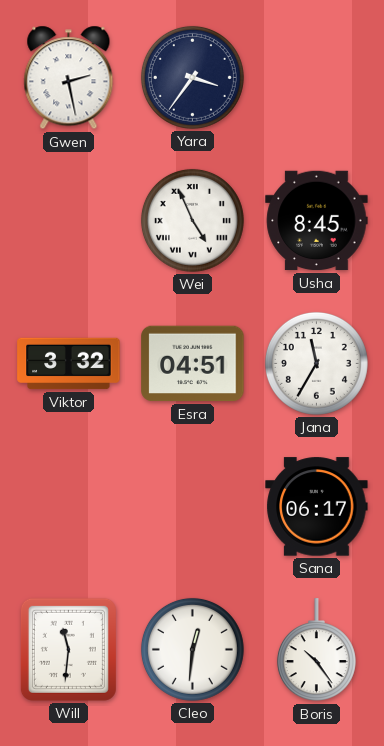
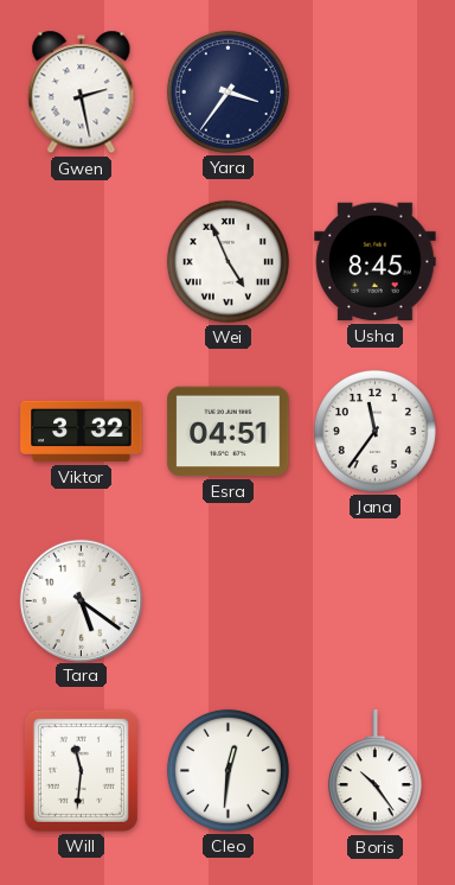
Jana: 11:35 -> 11:36 (374, 431)
Tara: none -> 5:21 (81, 600)
Sana: 06:17 -> none (317, 507)
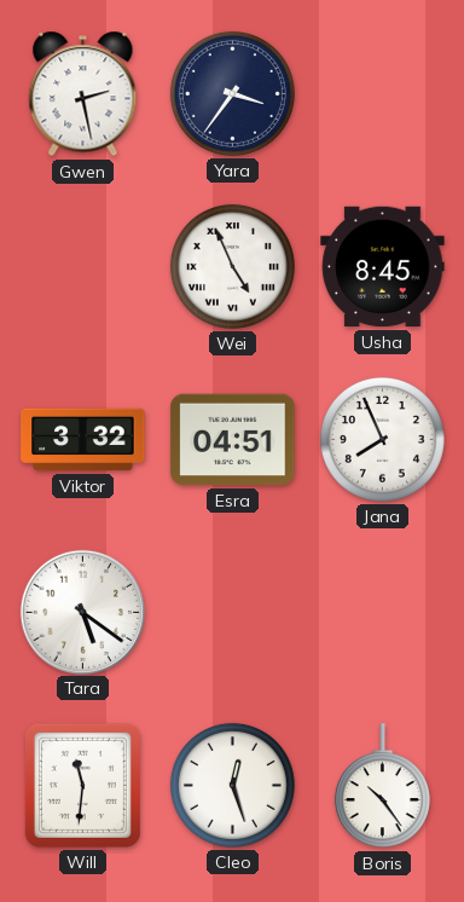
Jana: 11:36 -> 7:56 (382, 439)
Cleo: 12:31 -> 12:27 (232, 785)
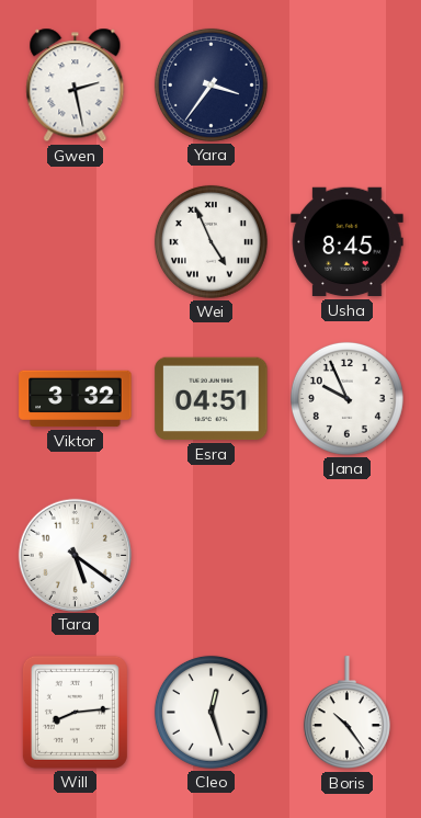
Jana: 7:56 -> 9:56 (346, 398)
Will: 11:31 -> 8:14 (75, 712)
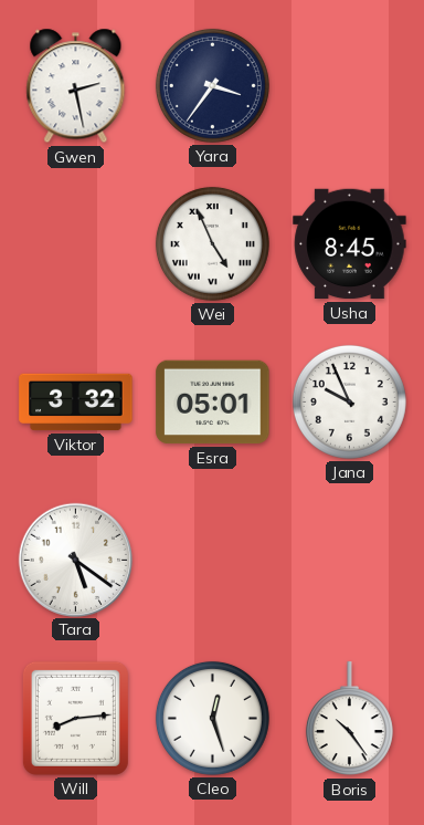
Esra: 04:51 -> 05:01 (213, 403)
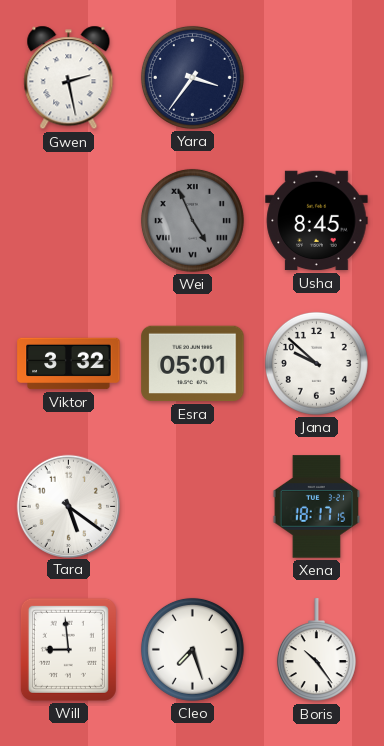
Wei dial: white -> grey (192, 220)
Jana: 9:56 -> 9:52 (316, 363)
Xena: none -> 18:17 (317, 507)
Will: 8:14 -> 8:59 (68, 649)
Cleo: 12:27 -> 7:27 (192, 649)
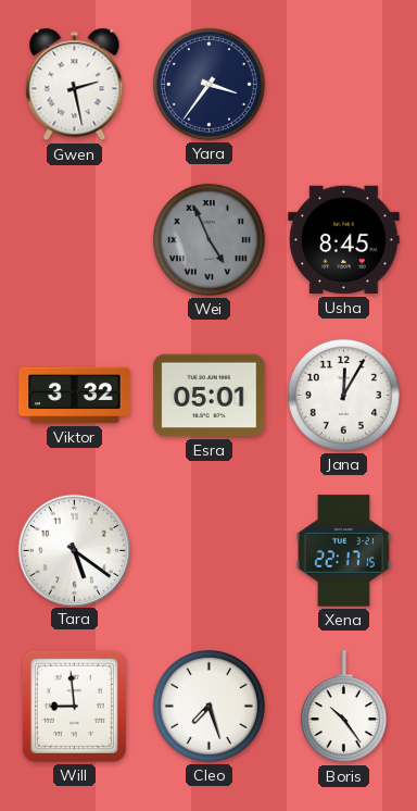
Jana: 9:52 -> 12:05 (343, 395)
Xena: 18:17 -> 22:17 (344, 551)
